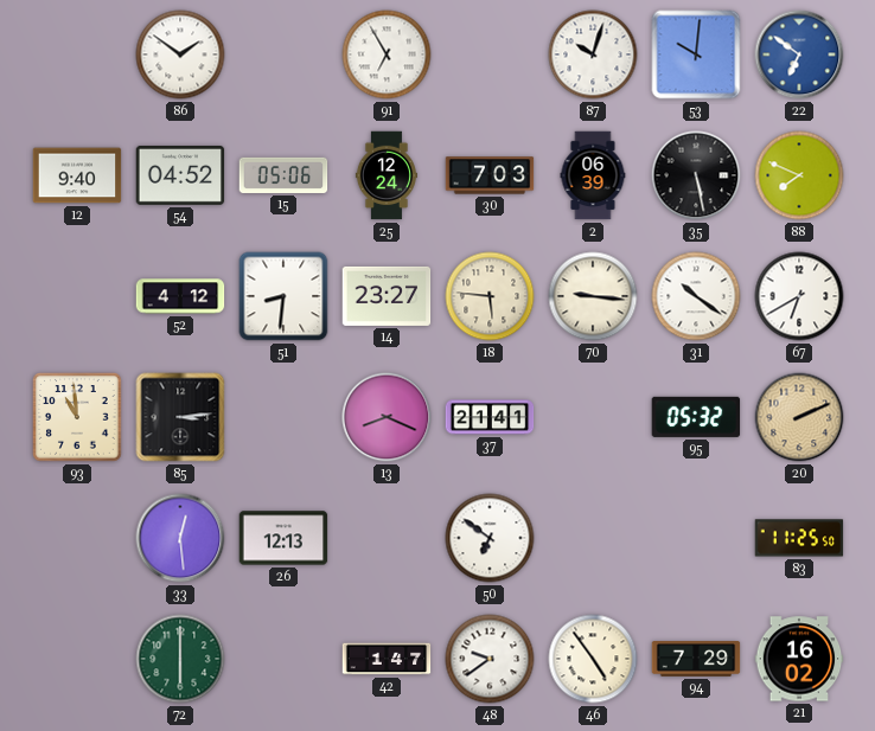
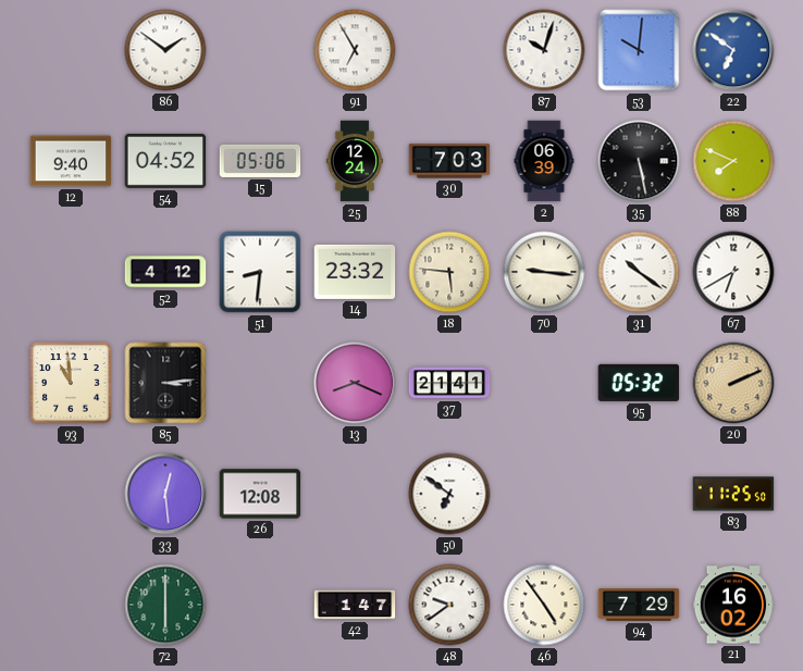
14: 23:27 -> 23:32 (355, 272)
26: 12:13 -> 12:08 (260, 494)
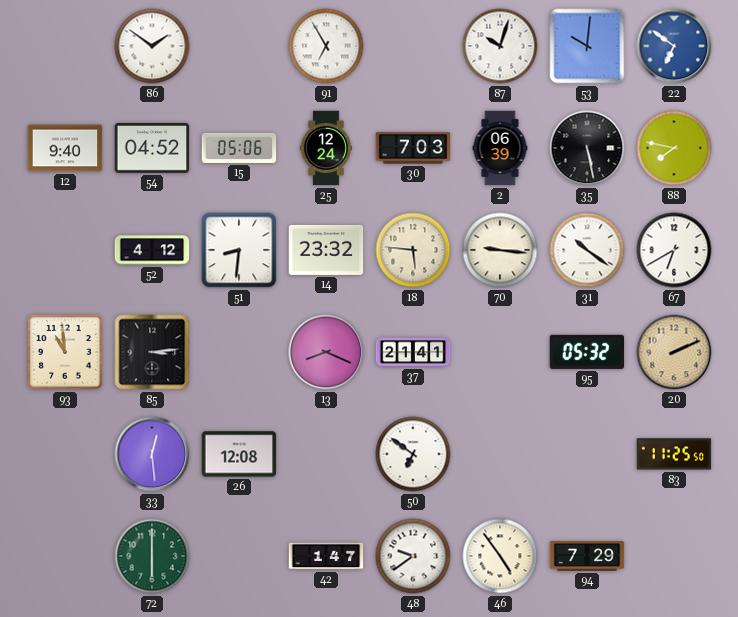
88: 7:49 -> 7:47 (674, 148)
21: 16:02 -> none (733, 605)
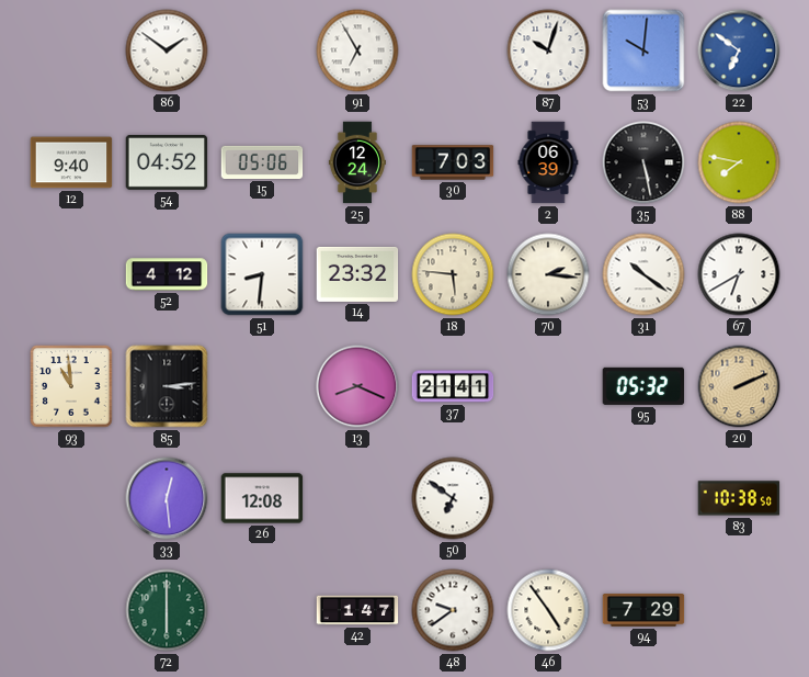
70: 9:16 -> 2:16 (548, 274)
83: 11:25 -> 10:38 (739, 498)
